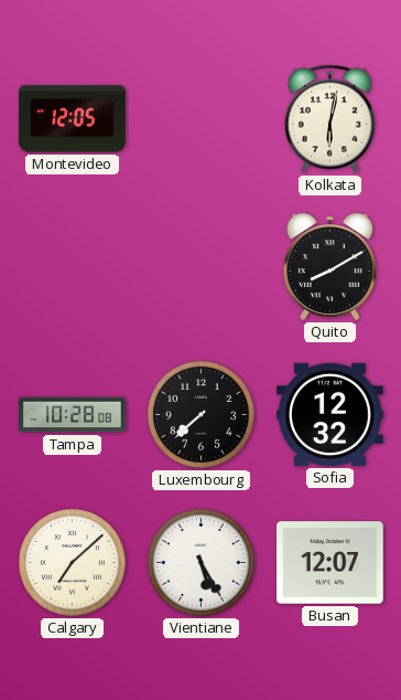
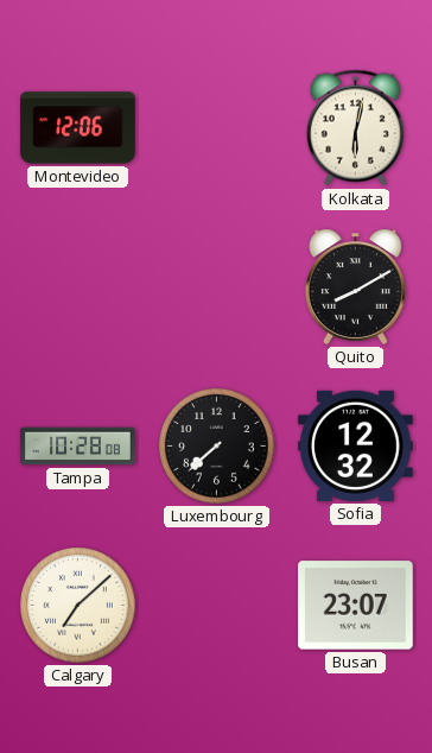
Montevideo: 12:05 -> 12:06 (78, 128)
Vientiane: 5:25 -> none (202, 563)
Busan: 12:07 -> 23:07 (356, 606)
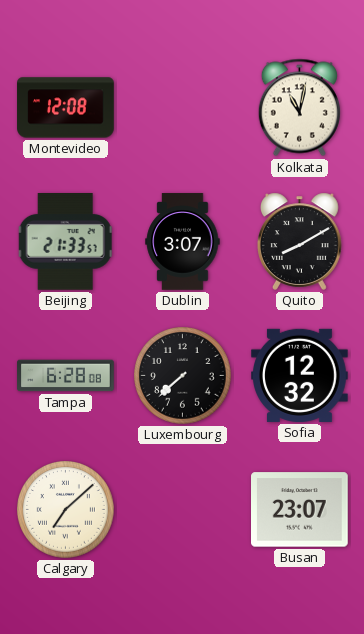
Montevideo: 12:06 -> 12:08 (66, 108)
Kolkata: 6:02 -> 11:02 (299, 108)
Beijing: none -> 21:33 (65, 242)
Dublin: none -> 3:07 (183, 242)
Tampa: 10:28 -> 6:28 (66, 376)
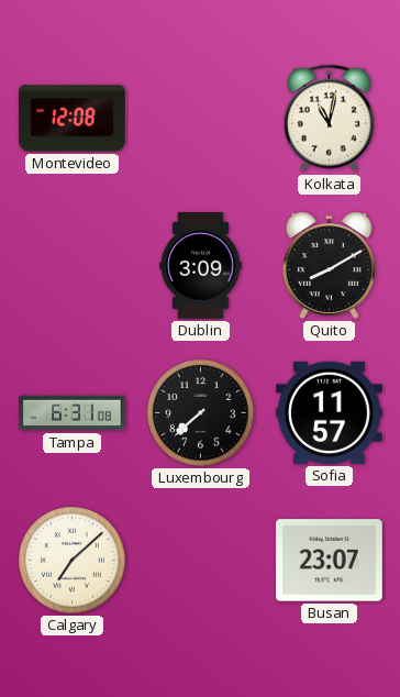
Beijing: 21:33 -> none (65, 242)
Dublin: 3:07 -> 3:09 (201, 266)
Tampa: 6:28 -> 6:31 (73, 413)
Sofia: 12:32 -> 11:57 (330, 412)
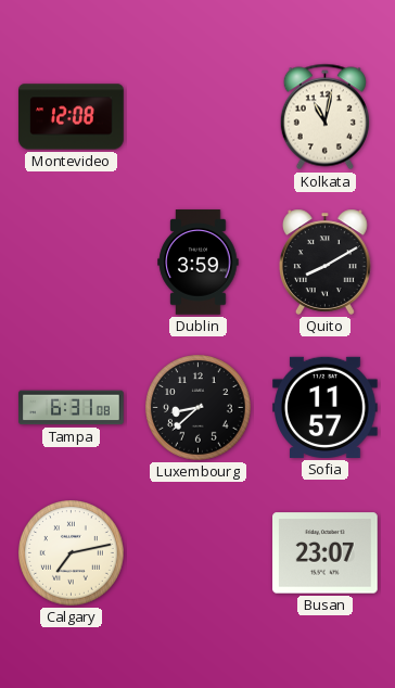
Dublin: 3:09 -> 3:59 (199, 263)
Luxembourg: 7:38 -> 8:38 (199, 408)
Calgary: 7:08 -> 7:13 (72, 553)
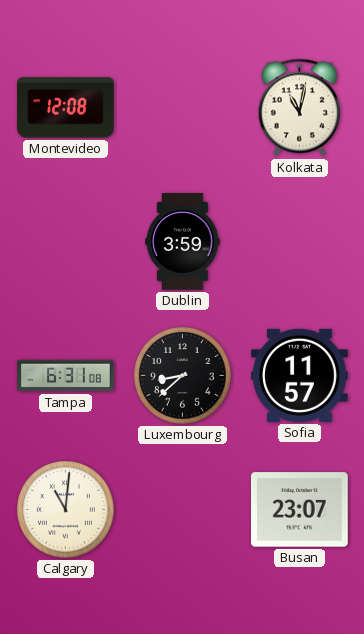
Quito: 8:10 -> none (326, 262)
Calgary: 7:13 -> 11:01 (66, 510)
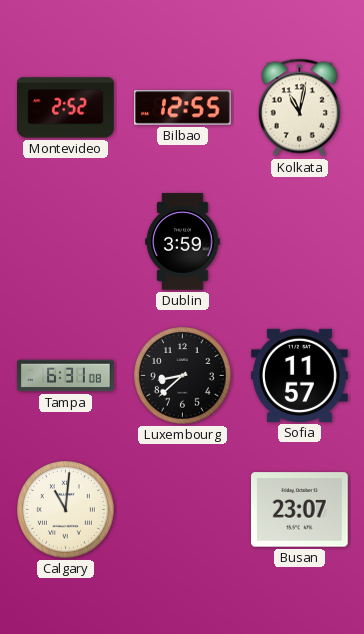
Montevideo: 12:08 -> 2:52 (66, 108)
Bilbao: none -> 12:55 (183, 108)
